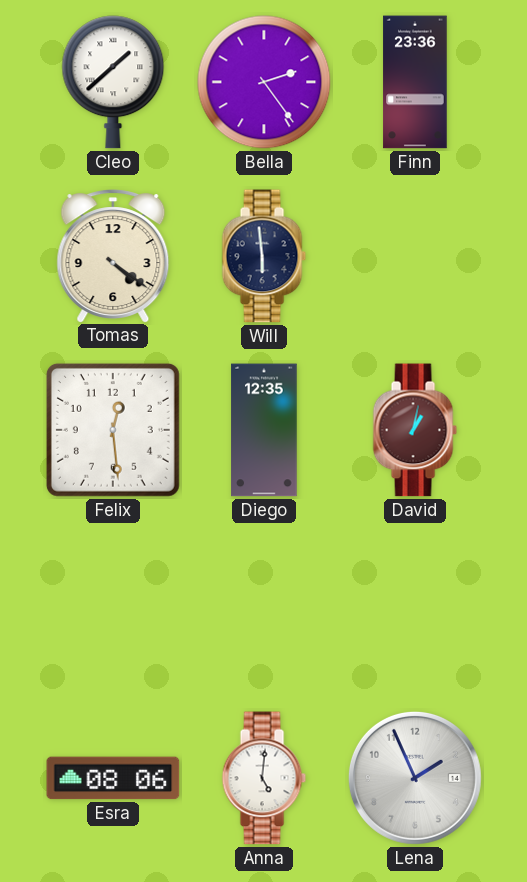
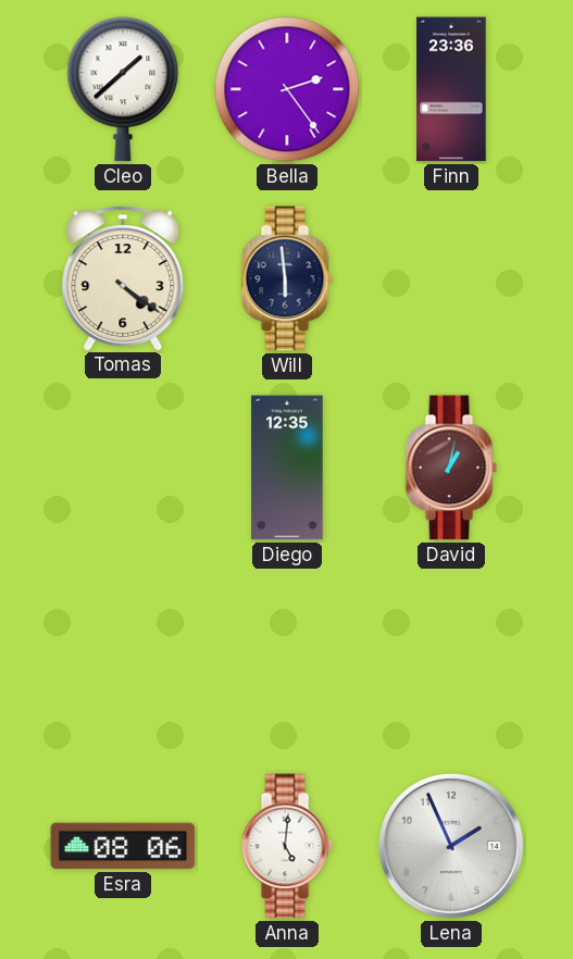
Felix: 12:29 -> none (113, 430)
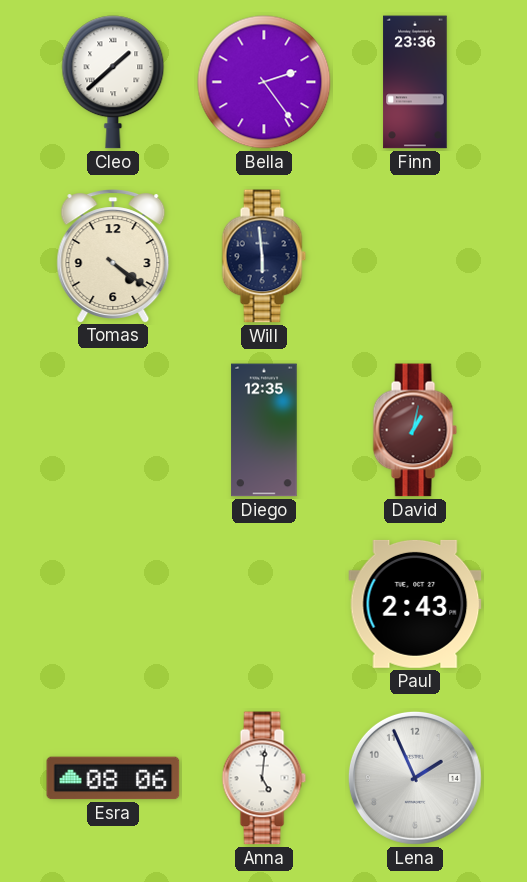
Paul: none -> 2:43 (415, 604)
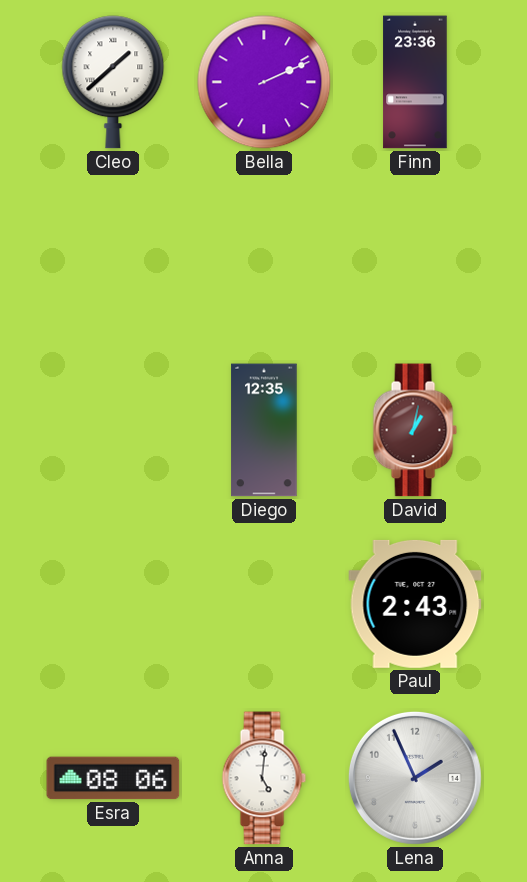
Bella: 2:24 -> 2:11 (264, 82)
Tomas: 4:21 -> none (113, 256)
Will: 5:59 -> none (264, 256)
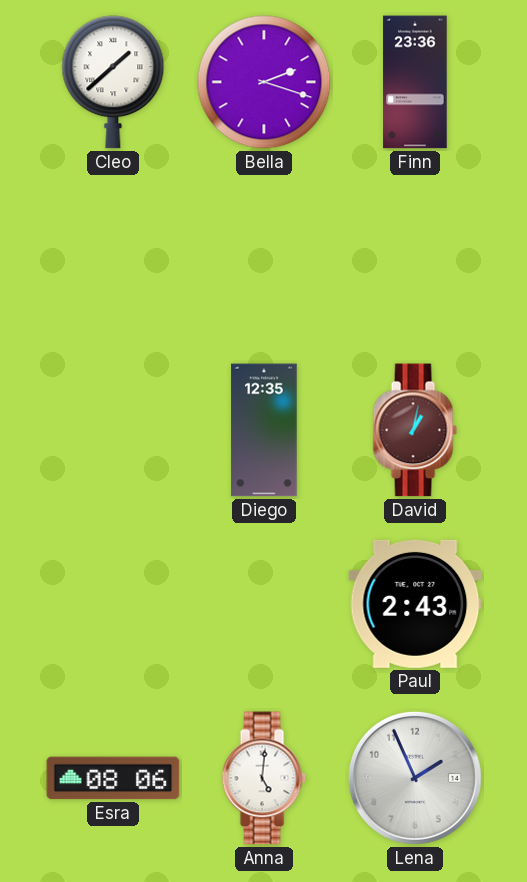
Bella: 2:11 -> 2:18 (264, 82)
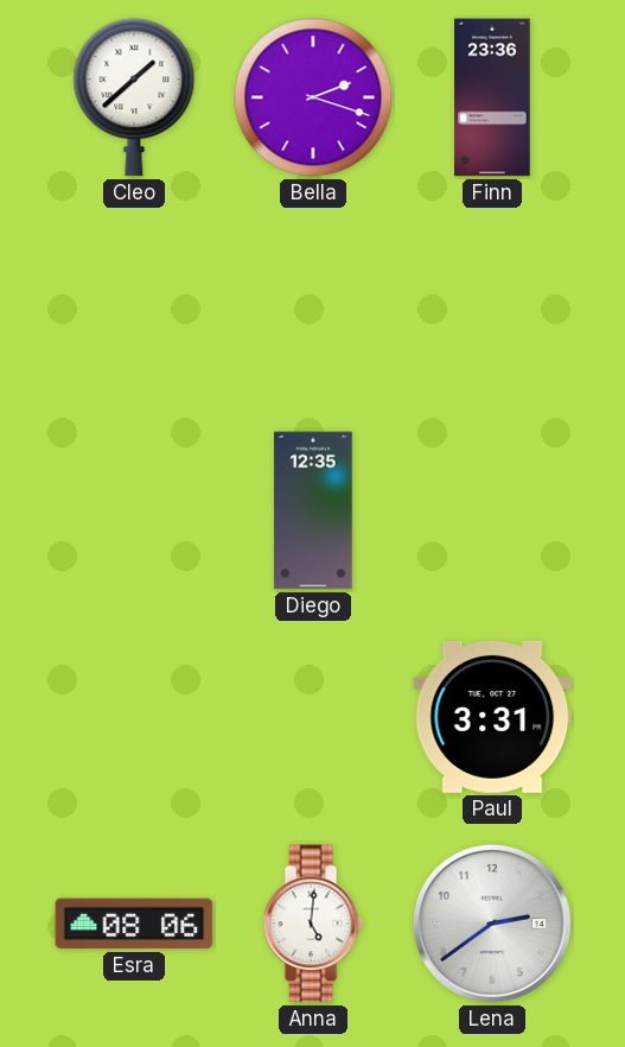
David: 1:02 -> none (415, 430)
Paul: 2:43 -> 3:31 (492, 717)
Lena: 1:56 -> 2:39 (492, 924)
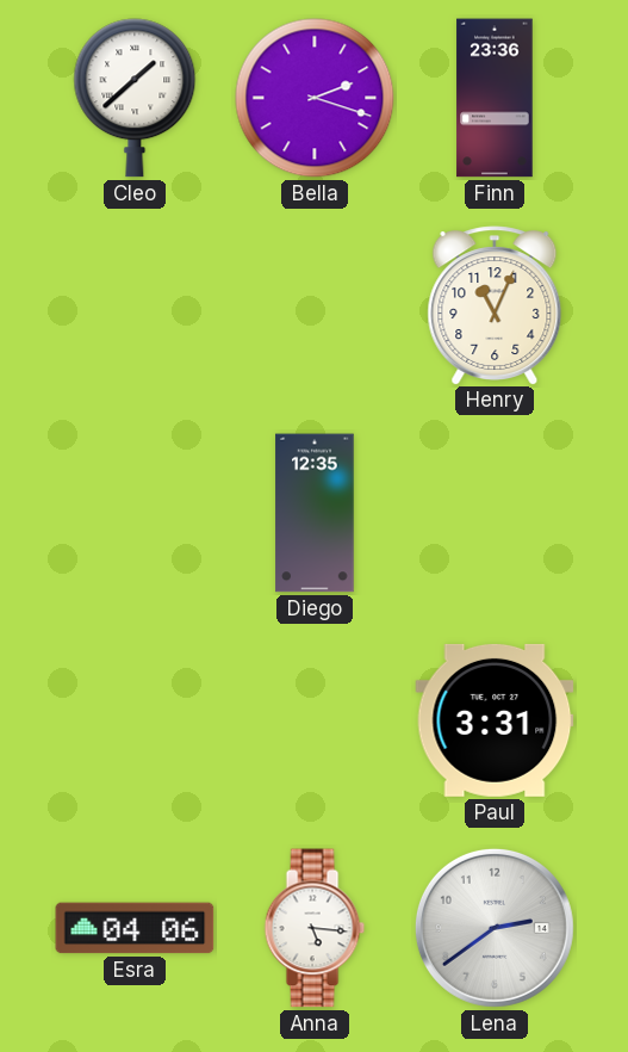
Henry: none -> 11:04 (495, 305)
Esra: 08:06 -> 04:06 (135, 928)
Anna: 5:01 -> 5:16 (315, 928)
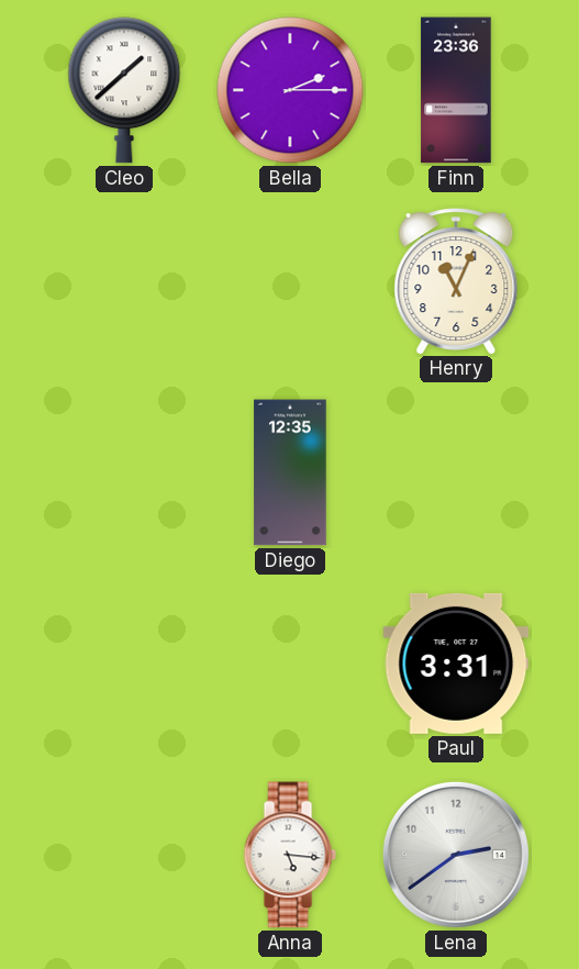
Bella: 2:18 -> 2:15 (290, 90)
Esra: 04:06 -> none (135, 928)
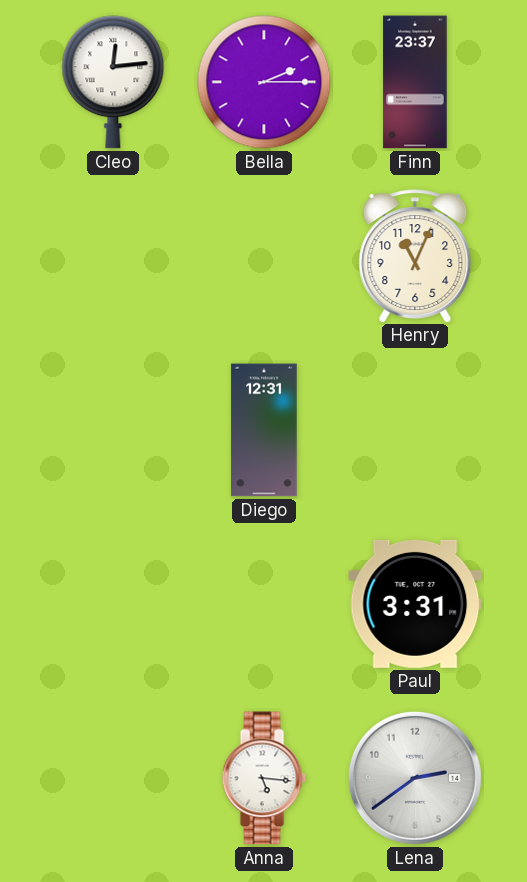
Cleo: 1:38 -> 12:14 (113, 82)
Finn: 23:36 -> 23:37 (415, 82)
Diego: 12:35 -> 12:31 (264, 430)
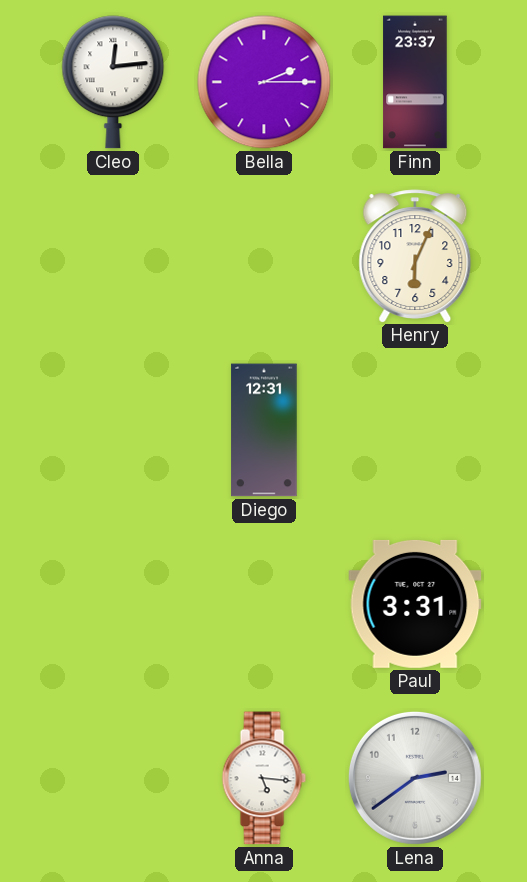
Henry: 11:04 -> 6:04 (415, 256)
